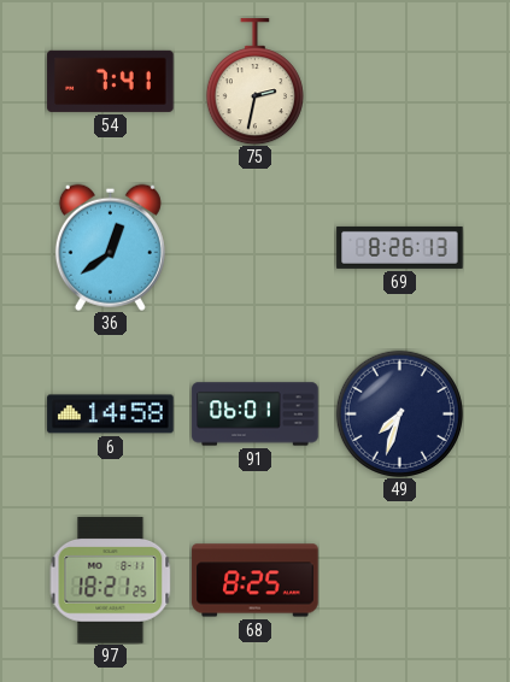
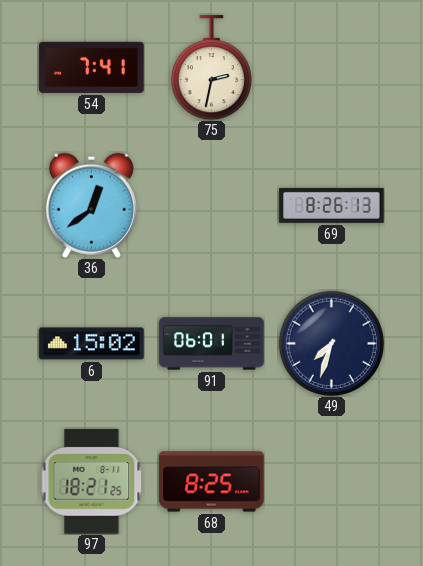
6: 14:58 -> 15:02 (92, 344)
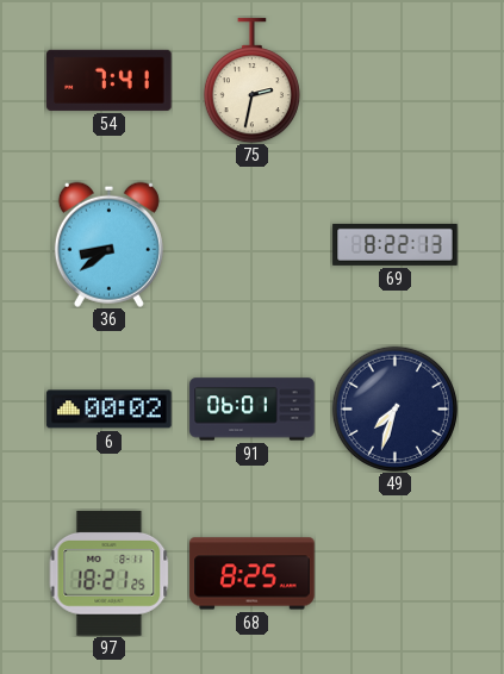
36: 12:39 -> 8:39 (108, 244)
69: 8:26 -> 8:22 (396, 244)
6: 15:02 -> 00:02 (110, 410)
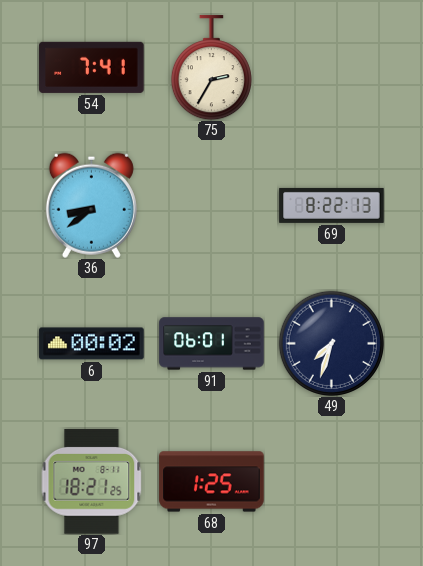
75: 2:32 -> 2:35 (211, 68)
68: 8:25 -> 1:25 (212, 482)
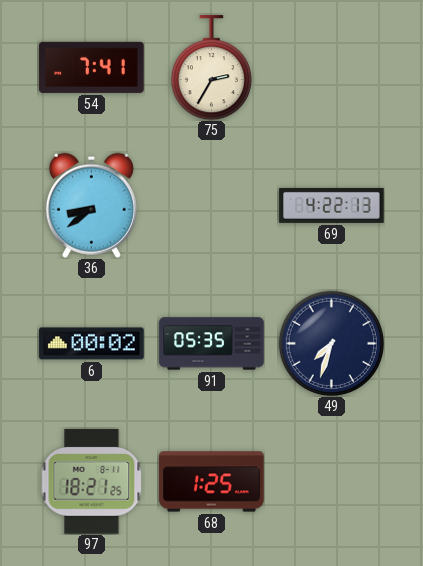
69: 8:22 -> 4:22 (332, 205)
91: 06:01 -> 05:35 (212, 344)
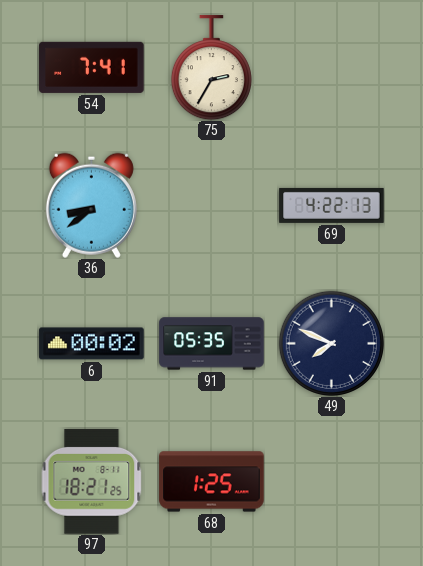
49: 7:33 -> 7:49 (331, 343)
